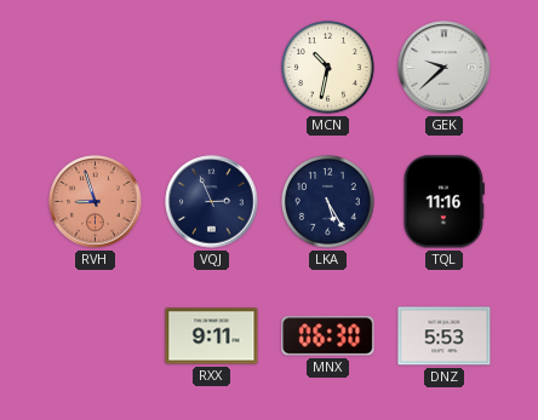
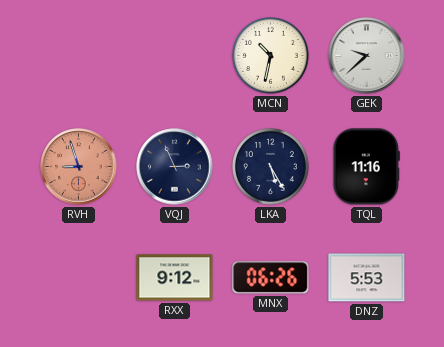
RXX: 9:11 -> 9:12 (175, 278)
MNX: 06:30 -> 06:26 (271, 278)
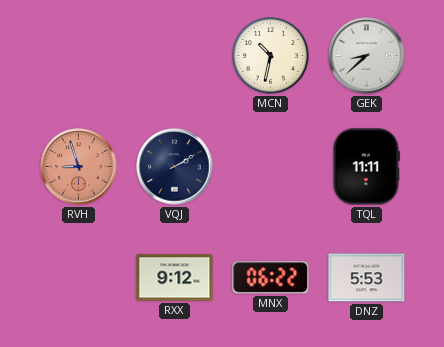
GEK: 9:38 -> 8:38 (367, 56)
VQJ: 2:56 -> 2:10 (175, 167)
LKA: 5:25 -> none (271, 167)
TQL: 11:16 -> 11:11 (366, 167)
MNX: 06:26 -> 06:22 (271, 278)
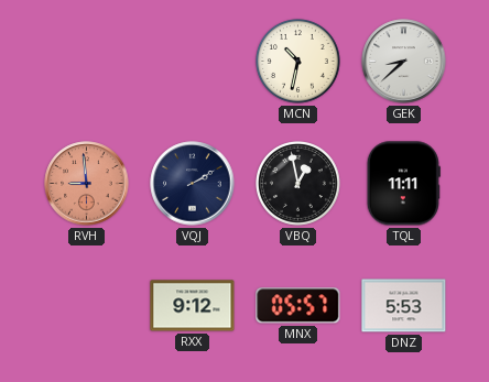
RVH: 8:57 -> 8:59 (87, 184)
VBQ: none -> 12:58 (298, 184)
MNX: 06:22 -> 05:57 (298, 306)
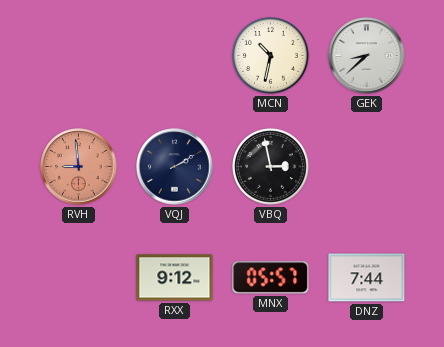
VBQ: 12:58 -> 2:58 (271, 167)
TQL: 11:11 -> none (403, 184)
DNZ: 5:53 -> 7:44 (367, 278)
